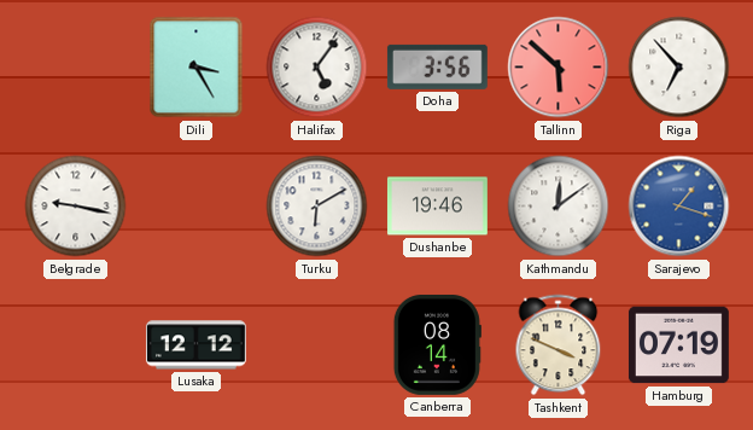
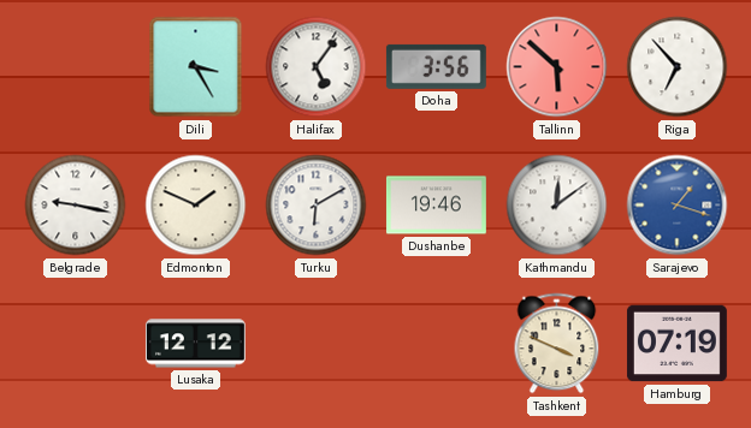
Edmonton: none -> 1:49 (196, 206)
Canberra: 08:14 -> none (437, 344)
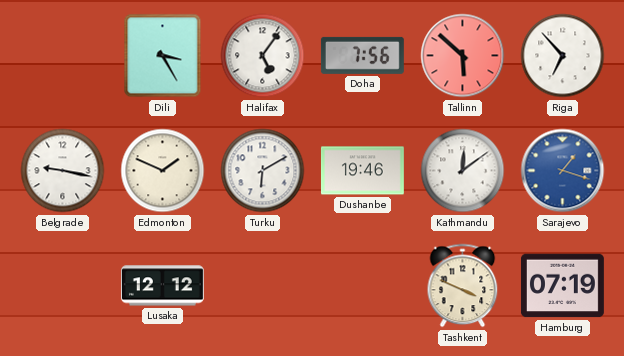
Doha: 3:56 -> 7:56 (362, 55)
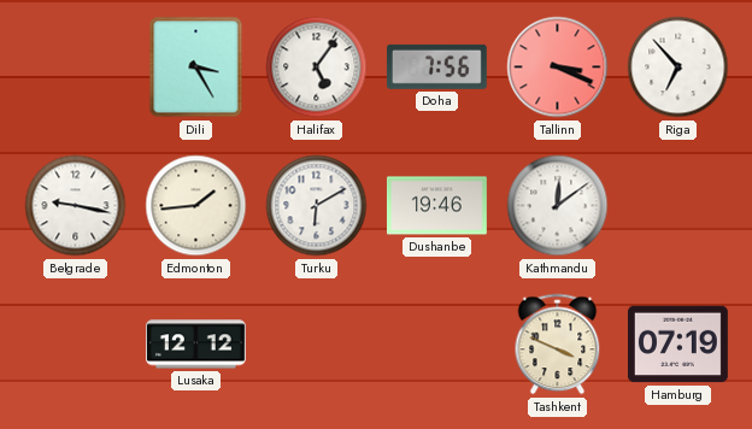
Tallinn: 5:52 -> 3:19 (558, 67)
Edmonton: 1:49 -> 1:44 (196, 206)
Sarajevo: 1:18 -> none (563, 171)
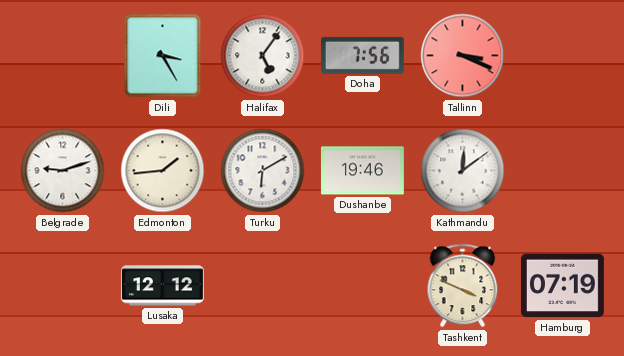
Riga: 6:53 -> none (678, 67)
Belgrade: 9:17 -> 9:12 (63, 171)
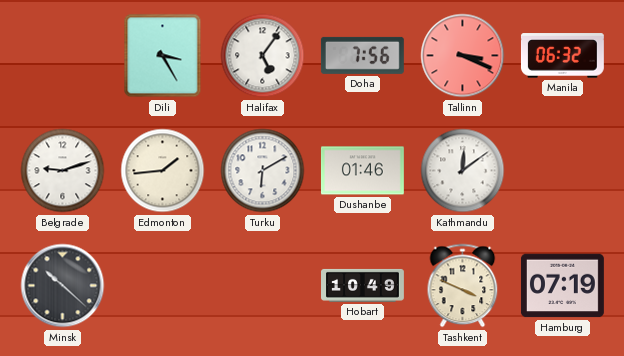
Manila: none -> 06:32 (562, 56)
Dushanbe: 19:46 -> 01:46 (362, 171)
Minsk: none -> 10:22 (63, 286)
Lusaka: 12:12 -> none (162, 286)
Hobart: none -> 10:49 (363, 285)
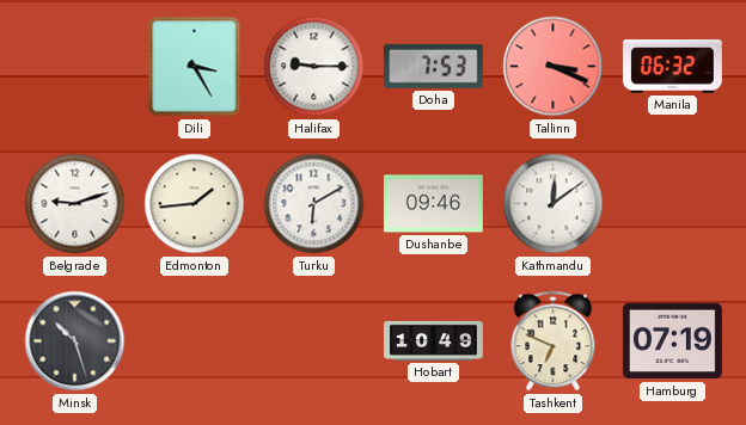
Halifax: 5:06 -> 9:15 (314, 67)
Doha: 7:56 -> 7:53 (433, 66)
Dushanbe: 01:46 -> 09:46 (433, 204)
Minsk: 10:22 -> 10:27 (75, 341)
Tashkent: 3:49 -> 6:49 (554, 341)
